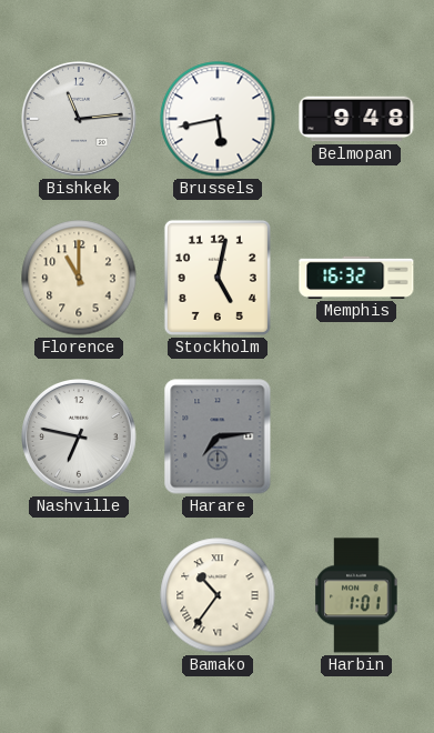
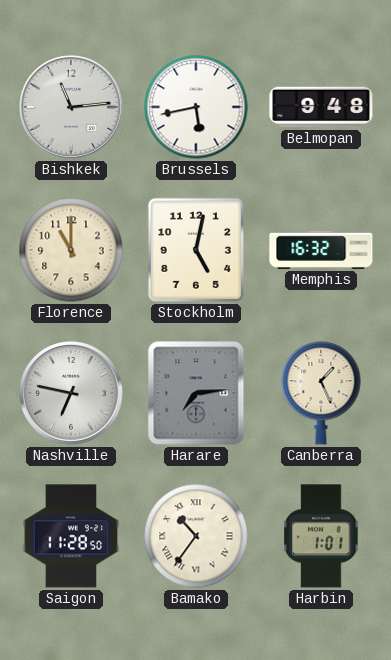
Canberra: none -> 1:26 (321, 393)
Saigon: none -> 11:28 (71, 536)
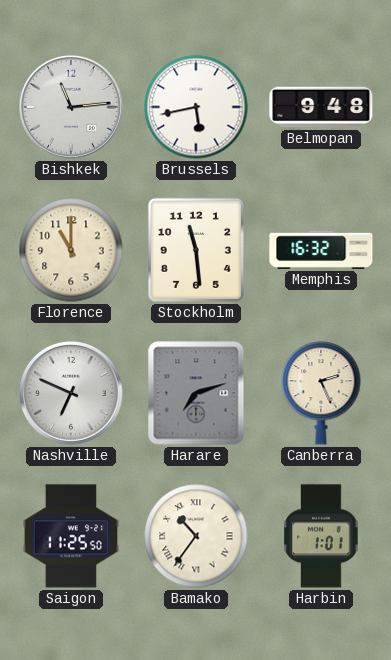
Stockholm: 5:02 -> 11:29 (196, 250)
Nashville: 6:47 -> 6:49 (72, 394)
Harare: 7:14 -> 7:12 (196, 393)
Canberra: 1:26 -> 2:26 (321, 393)
Saigon: 11:28 -> 11:25 (71, 536)
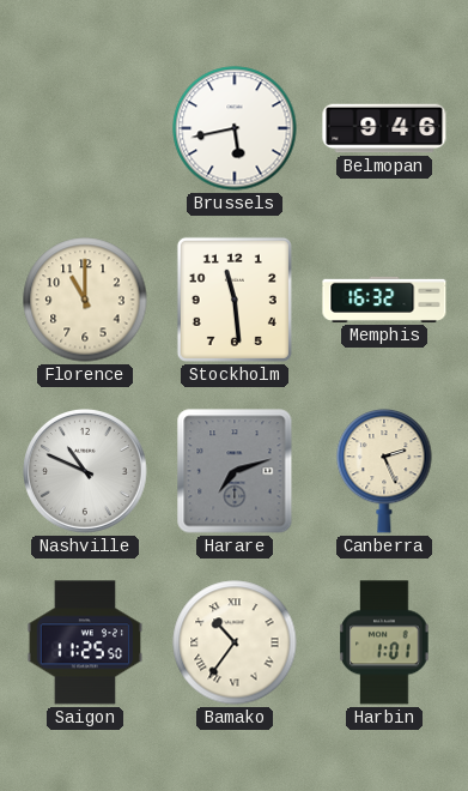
Bishkek: 11:14 -> none (72, 108)
Belmopan: 9:48 -> 9:46 (384, 128)
Nashville: 6:49 -> 10:49 (86, 472)
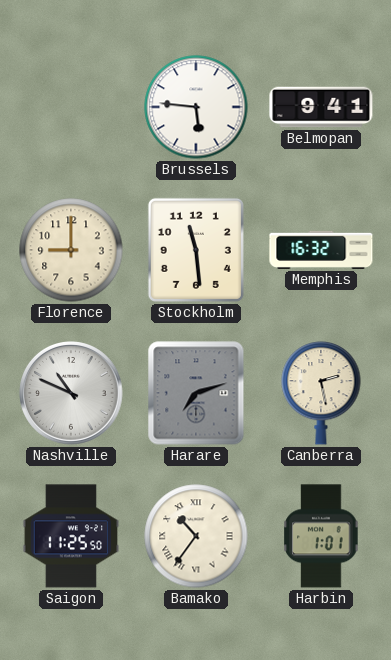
Brussels: 5:43 -> 5:46 (196, 107)
Belmopan: 9:46 -> 9:41 (321, 107)
Florence: 11:00 -> 9:00 (71, 250)
Canberra: 2:26 -> 2:28 (321, 393)
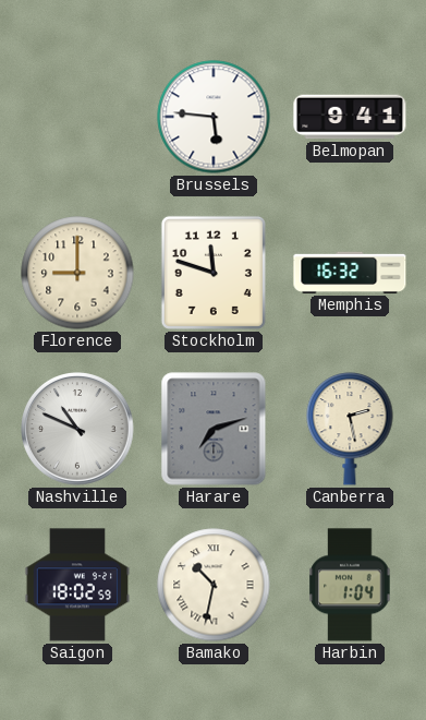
Stockholm: 11:29 -> 11:48 (214, 273)
Saigon: 11:25 -> 18:02 (77, 585)
Bamako: 10:36 -> 10:32 (214, 585)
Harbin: 1:01 -> 1:04 (350, 585)
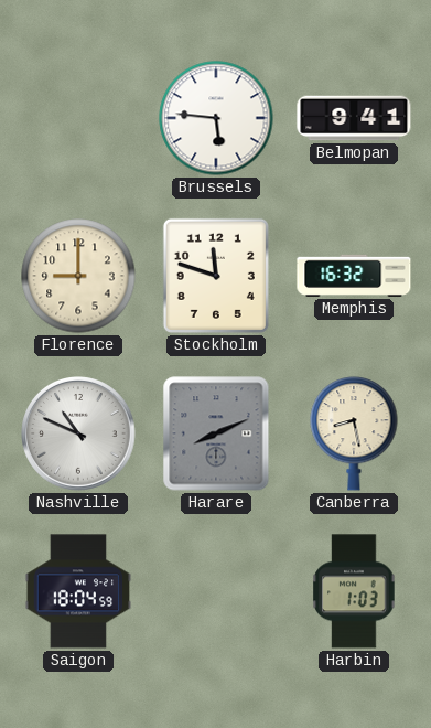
Harare: 7:12 -> 8:11 (216, 433)
Canberra: 2:28 -> 8:28 (354, 433)
Saigon: 18:02 -> 18:04 (78, 591)
Bamako: 10:32 -> none (214, 585)
Harbin: 1:04 -> 1:03 (354, 591)
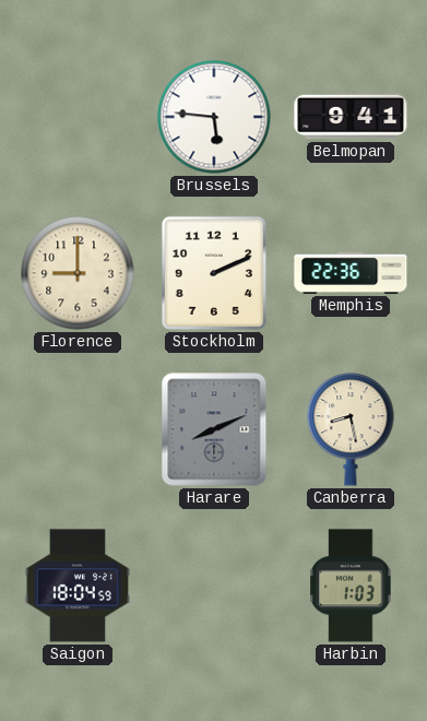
Stockholm: 11:48 -> 2:11 (214, 273)
Memphis: 16:32 -> 22:36 (351, 273)
Nashville: 10:49 -> none (79, 435)
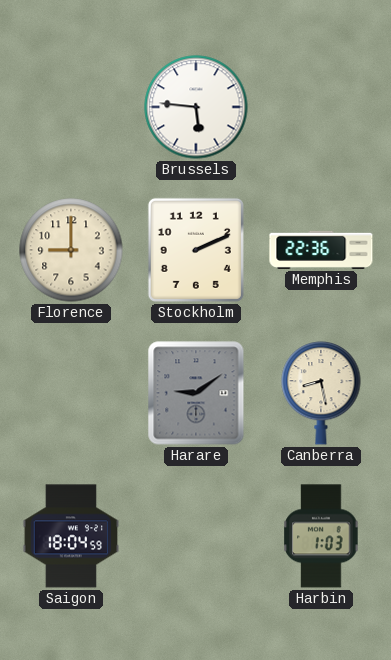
Belmopan: 9:41 -> none (351, 117)
Harare: 8:11 -> 9:09 (196, 393)
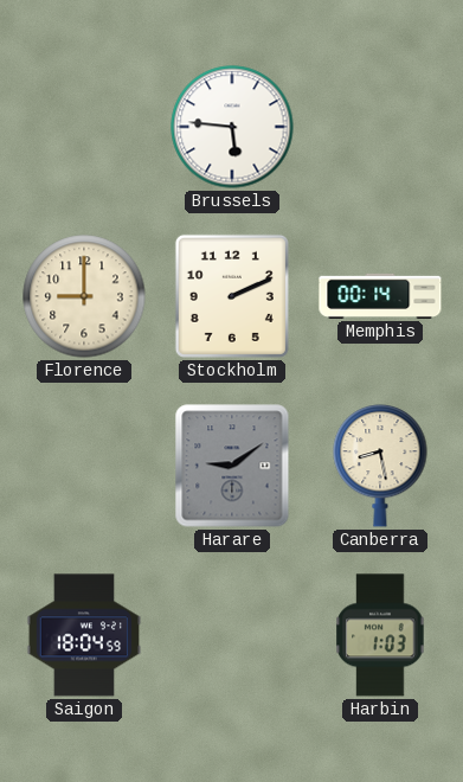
Memphis: 22:36 -> 00:14 (380, 296)
